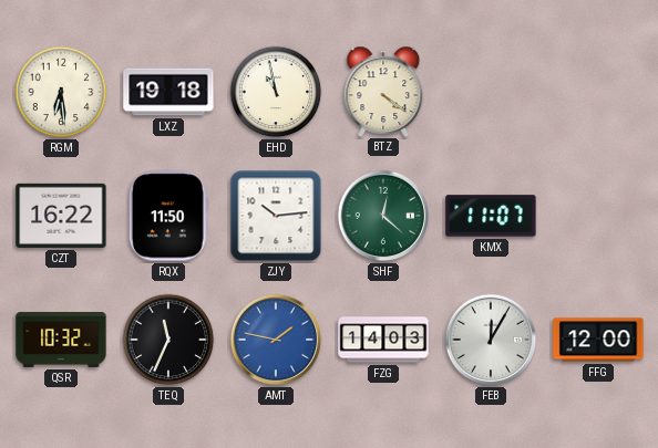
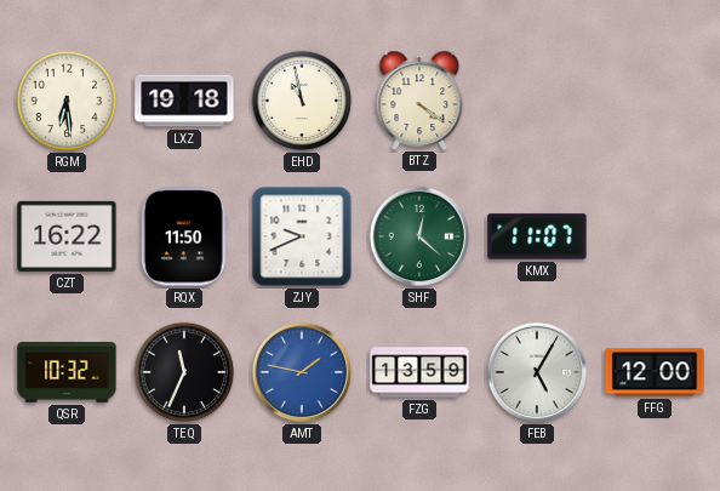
ZJY: 10:14 -> 9:41 (302, 236)
FZG: 14:03 -> 13:59 (419, 372)
FEB: 12:05 -> 5:05 (537, 372)
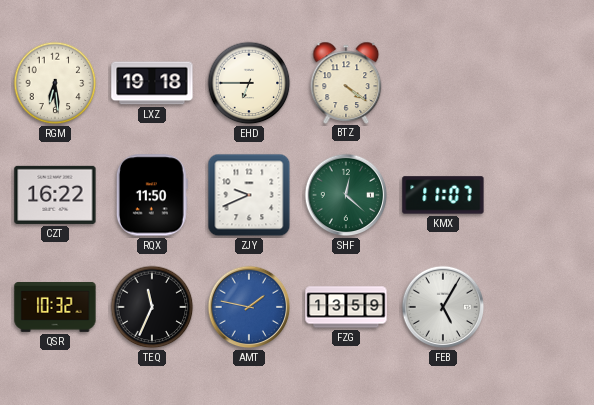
EHD: 10:58 -> 6:45 (249, 83)
FFG: 12:00 -> none (655, 372)
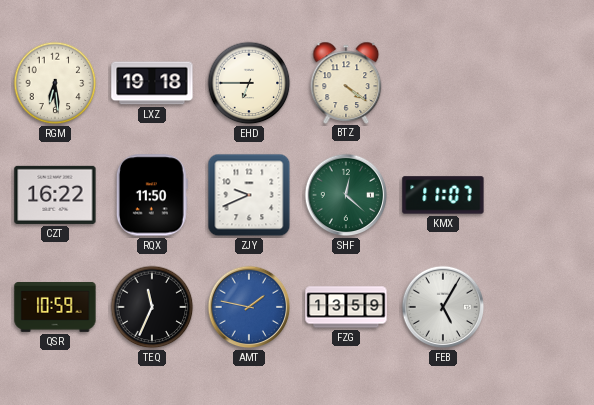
QSR: 10:32 -> 10:59 (55, 308)
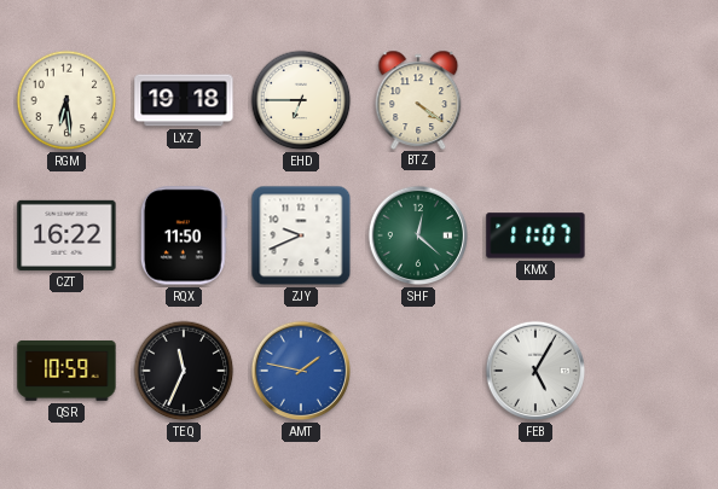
FZG: 13:59 -> none (346, 307)
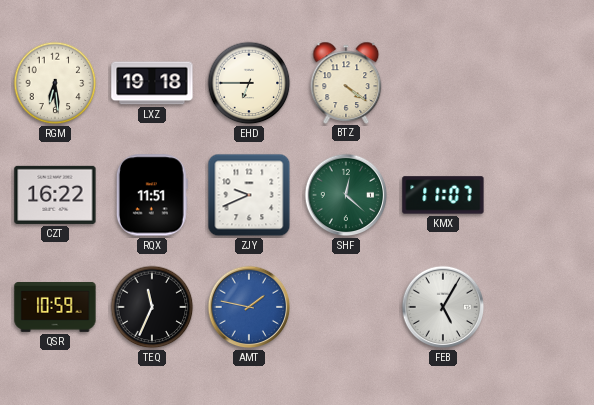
RQX: 11:50 -> 11:51 (152, 195)
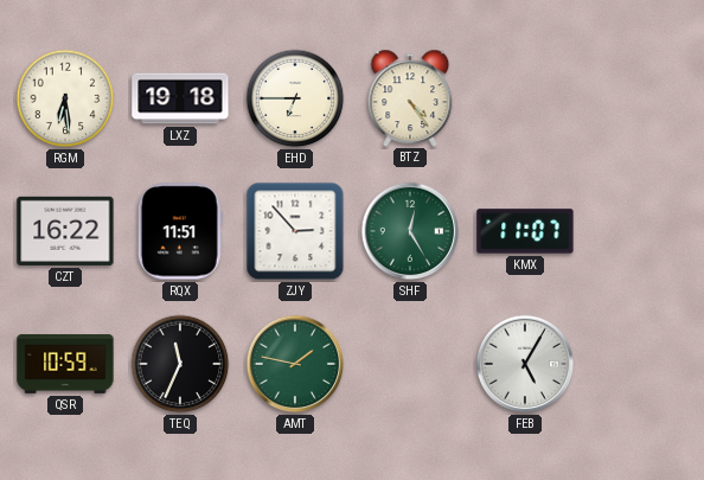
BTZ: 4:21 -> 4:24 (410, 97)
ZJY: 9:41 -> 2:53 (295, 231)
SHF: 12:22 -> 12:25 (410, 231)
AMT dial: blue -> green (295, 364)
